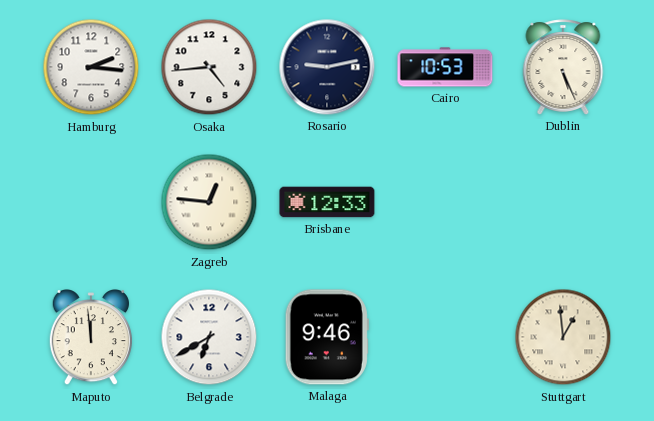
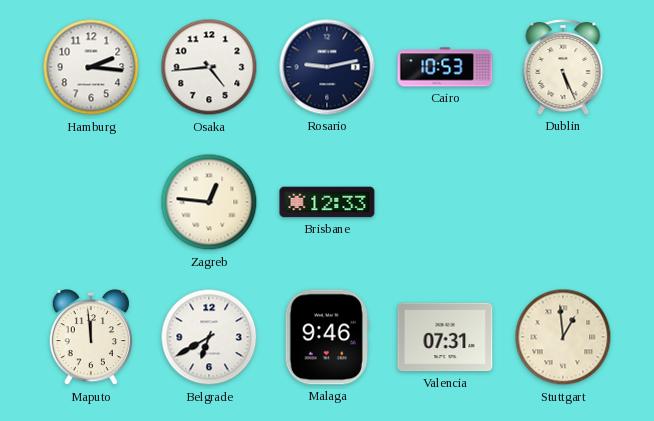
Valencia: none -> 07:31 (445, 337)
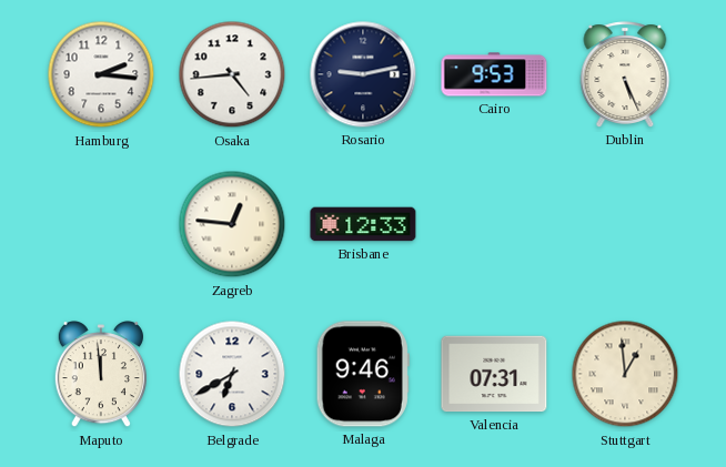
Cairo: 10:53 -> 9:53 (494, 74)
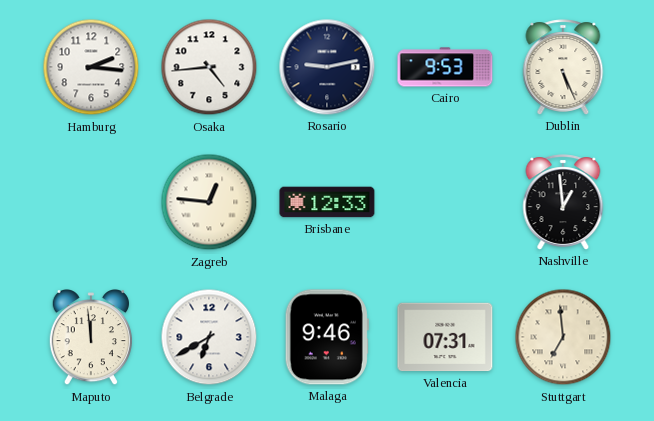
Nashville: none -> 12:59 (563, 202)
Stuttgart: 12:59 -> 6:59 (563, 337)
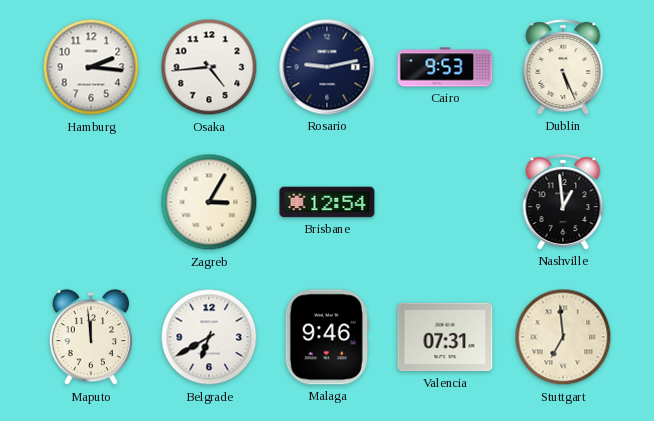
Zagreb: 12:46 -> 3:05 (209, 202)
Brisbane: 12:33 -> 12:54 (327, 202)
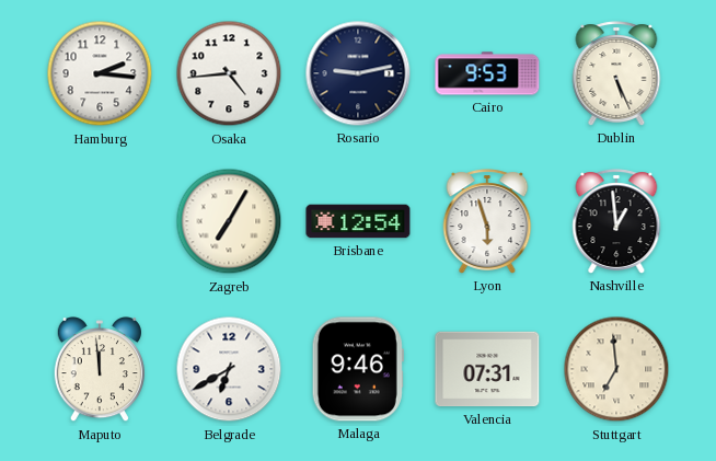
Zagreb: 3:05 -> 7:05 (229, 221)
Lyon: none -> 5:57 (487, 221)
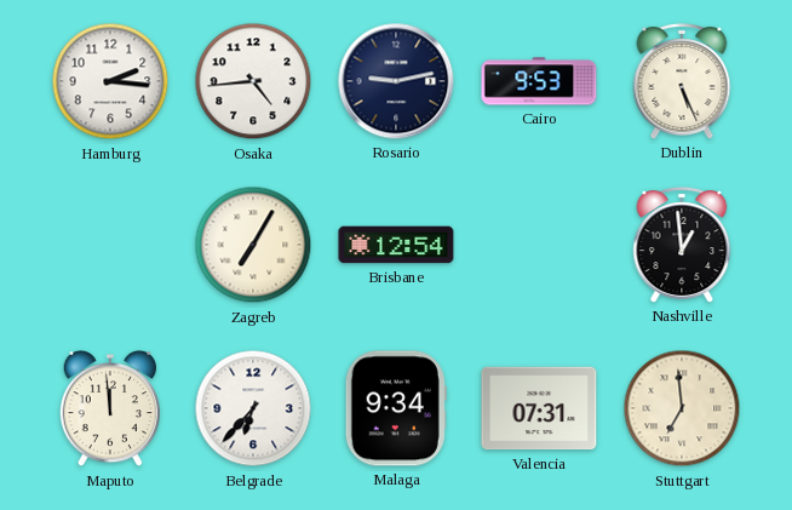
Lyon: 5:57 -> none (487, 221)
Belgrade: 6:40 -> 6:37 (253, 408)
Malaga: 9:46 -> 9:34 (396, 408)
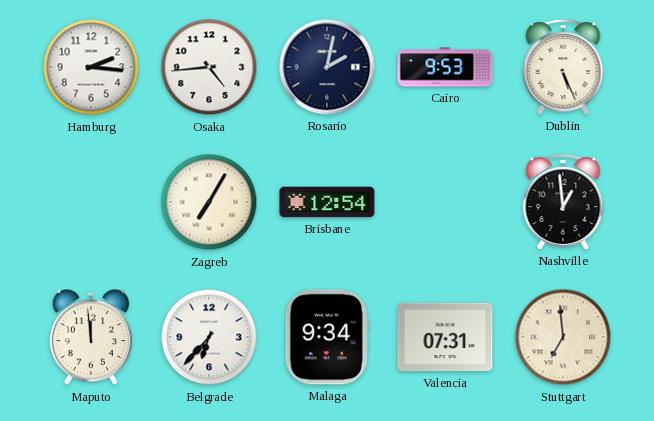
Rosario: 9:13 -> 2:02 (327, 67)
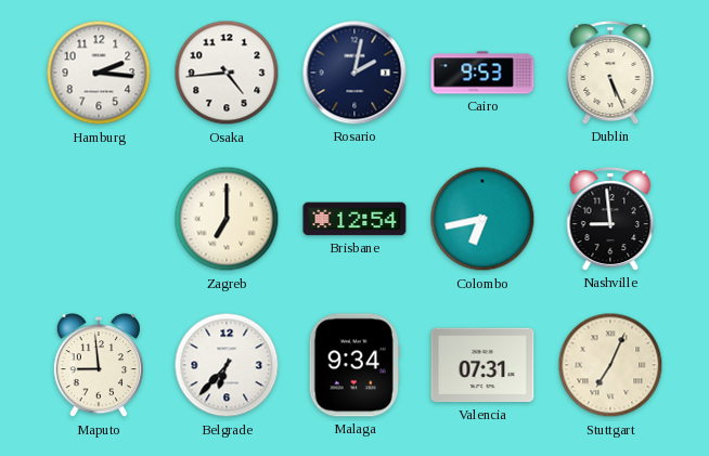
Zagreb: 7:05 -> 7:00 (227, 219)
Colombo: none -> 6:43 (482, 219)
Nashville: 12:59 -> 8:59 (610, 219)
Maputo: 11:59 -> 8:59 (99, 366)
Stuttgart: 6:59 -> 7:04 (610, 365)
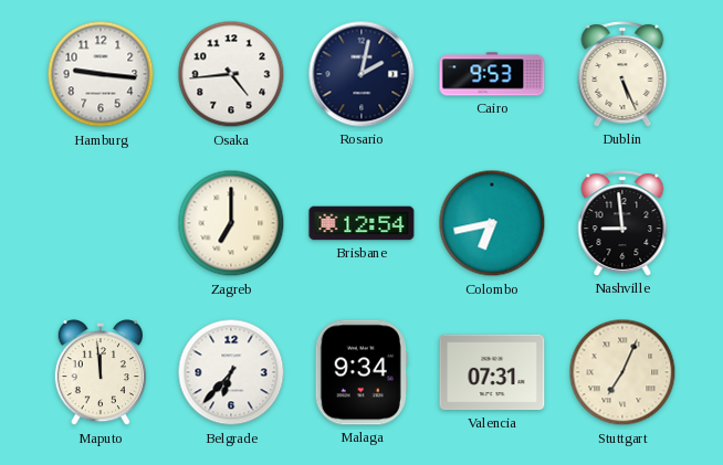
Hamburg: 2:16 -> 9:16 (101, 74)
Maputo: 8:59 -> 11:59 (101, 373)
